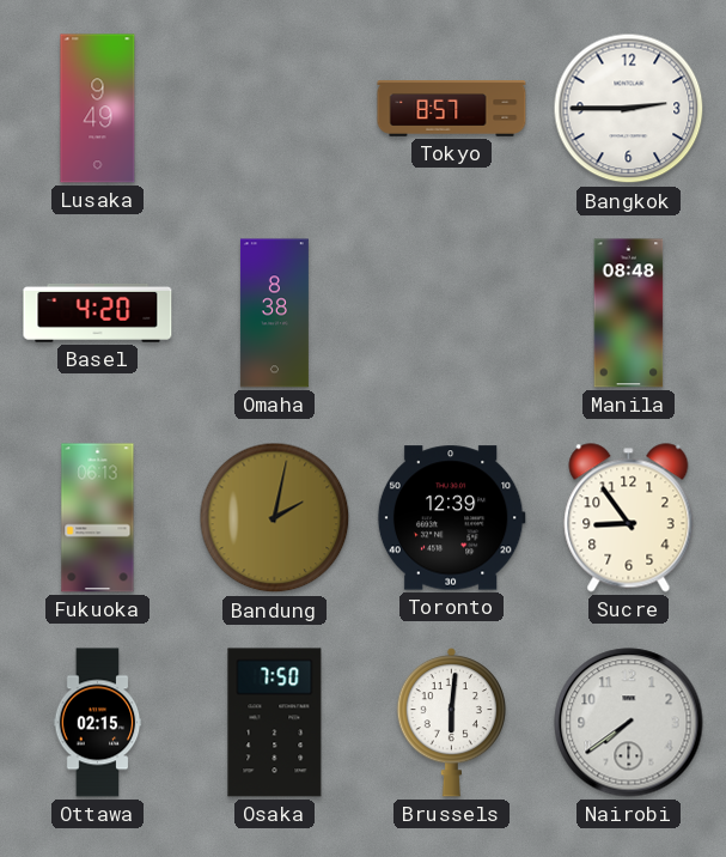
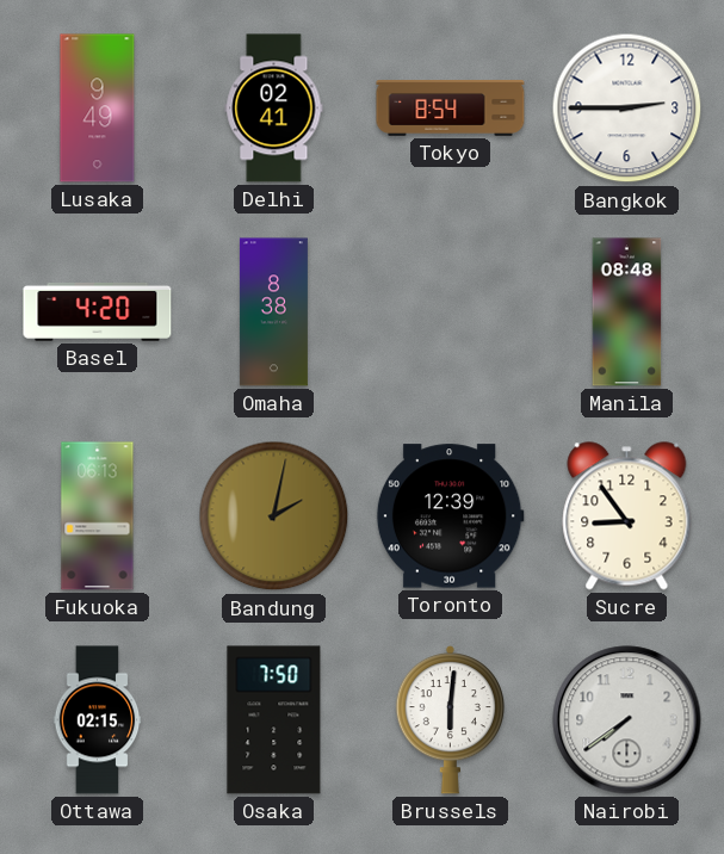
Delhi: none -> 02:41 (274, 109)
Tokyo: 8:57 -> 8:54 (451, 109)
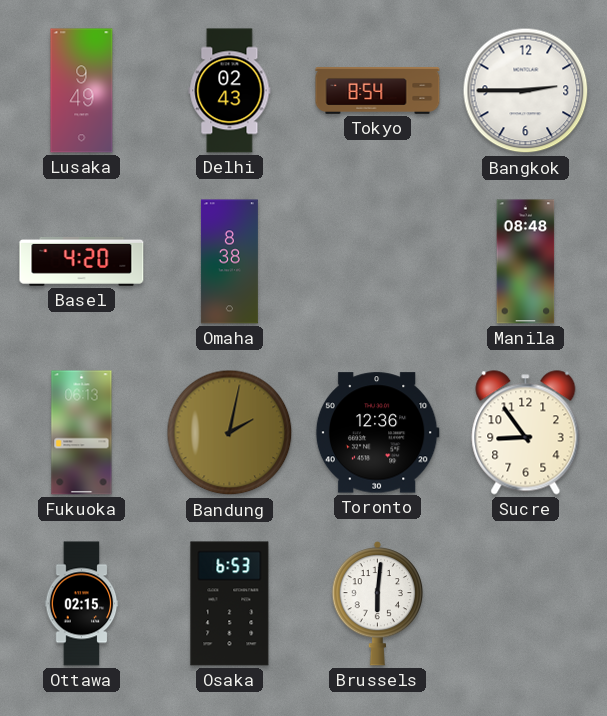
Delhi: 02:41 -> 02:43 (230, 91)
Toronto: 12:39 -> 12:36 (377, 433)
Osaka: 7:50 -> 6:53 (230, 604)
Nairobi: 7:39 -> none (627, 720)
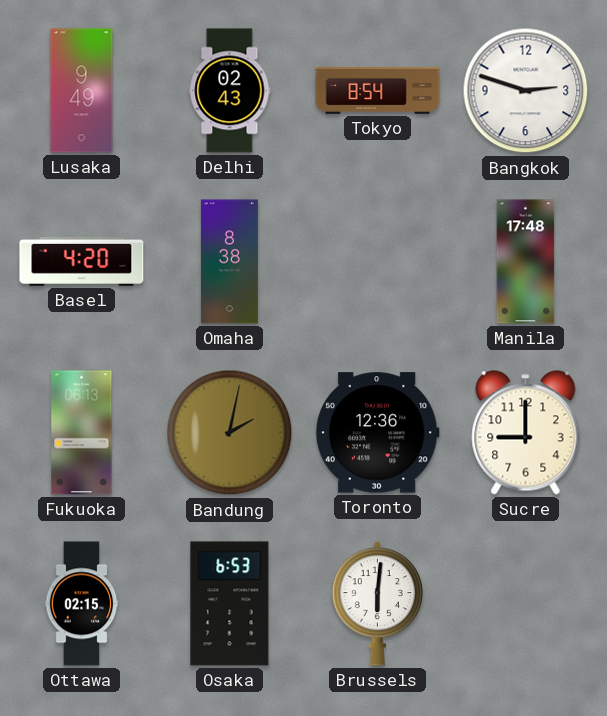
Bangkok: 2:45 -> 2:48 (526, 91)
Manila: 08:48 -> 17:48 (526, 262)
Sucre: 8:54 -> 9:00 (526, 433)
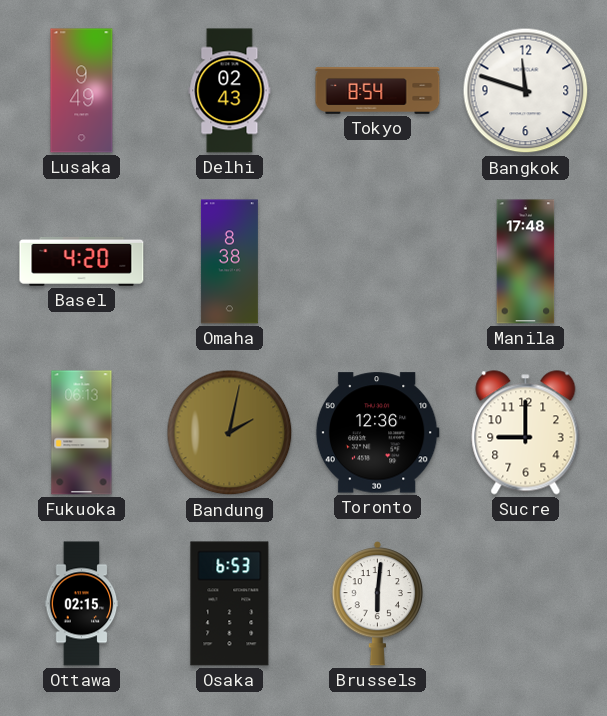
Bangkok: 2:48 -> 11:48 (526, 91)
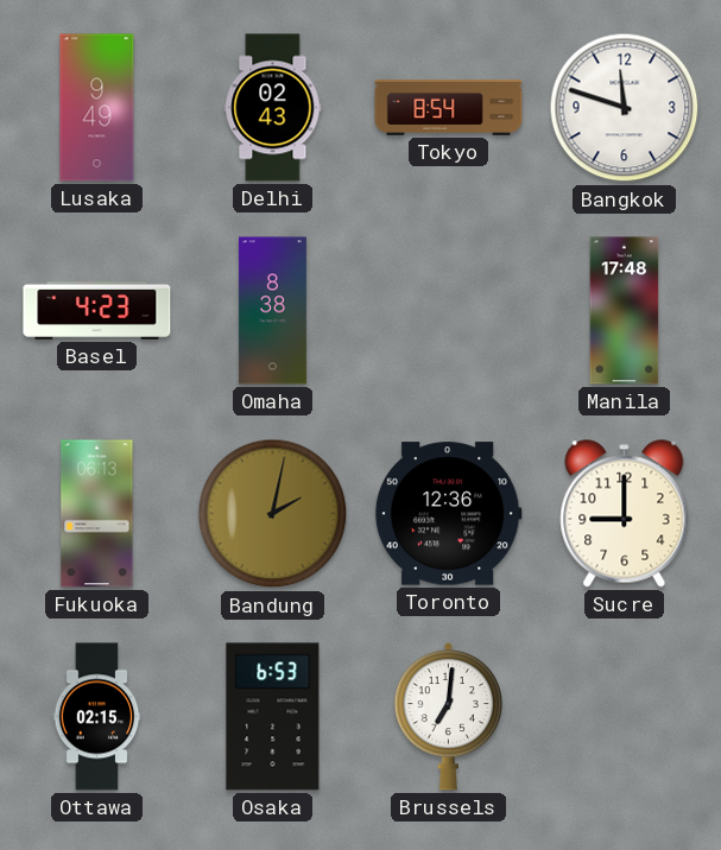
Basel: 4:20 -> 4:23 (97, 310)
Brussels: 6:01 -> 7:01 (448, 716)
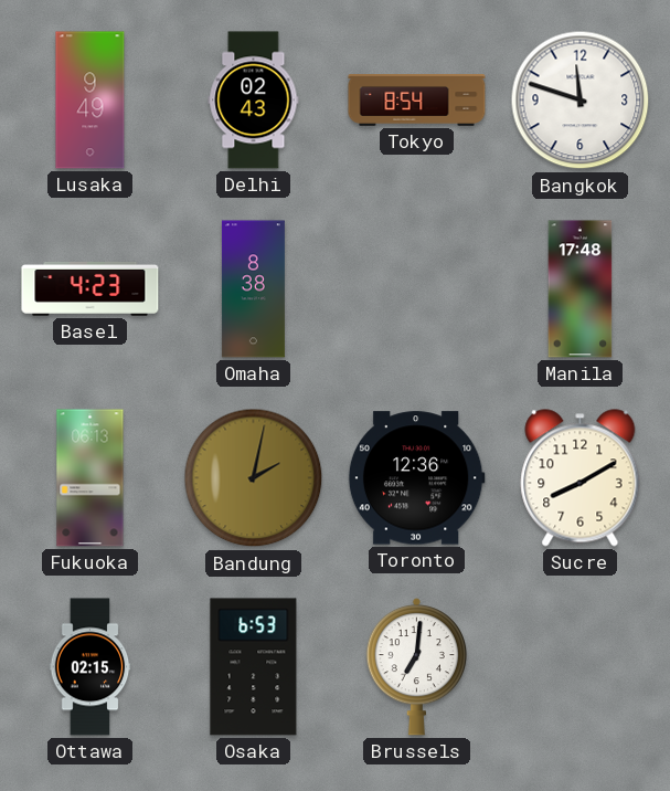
Sucre: 9:00 -> 8:10 (581, 478)
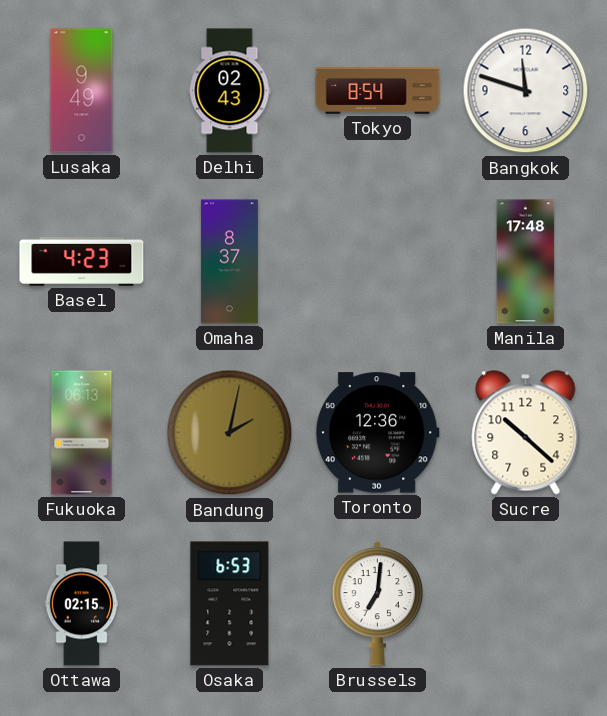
Omaha: 8:38 -> 8:37 (229, 262)
Sucre: 8:10 -> 10:22 (526, 433)
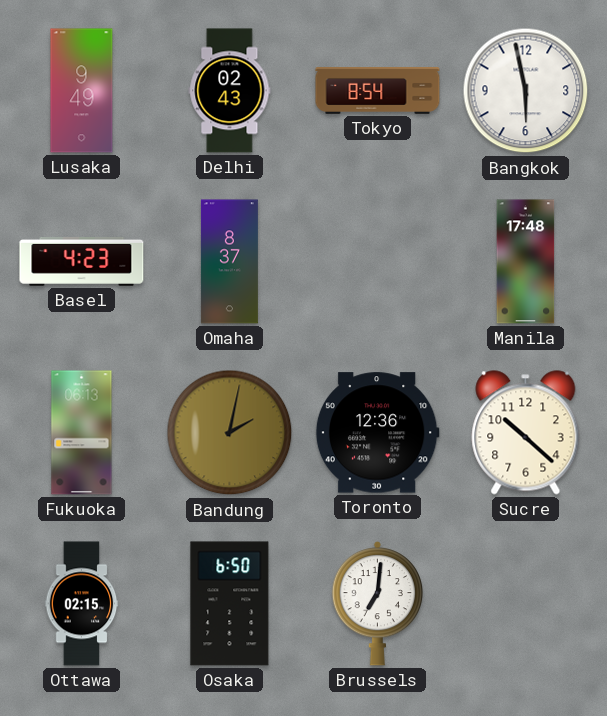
Bangkok: 11:48 -> 5:58 (526, 91)
Osaka: 6:53 -> 6:50 (230, 604)
